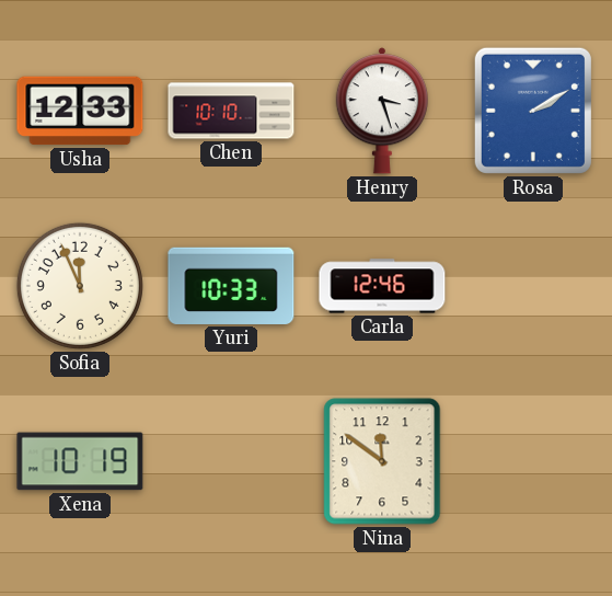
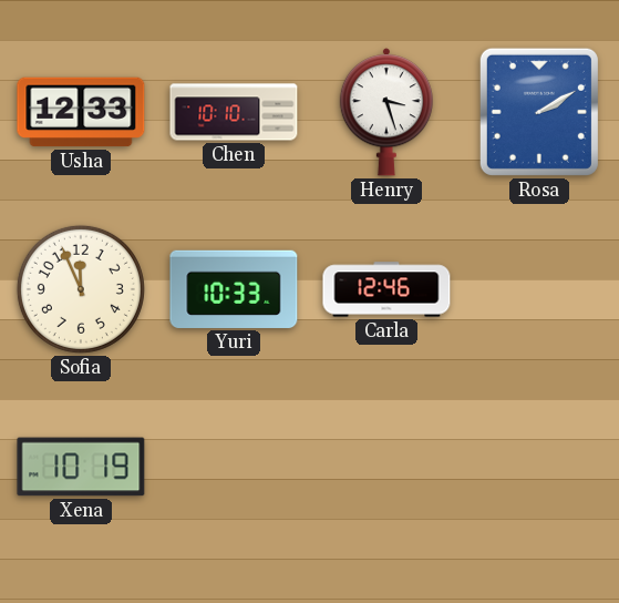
Nina: 11:51 -> none (382, 461)
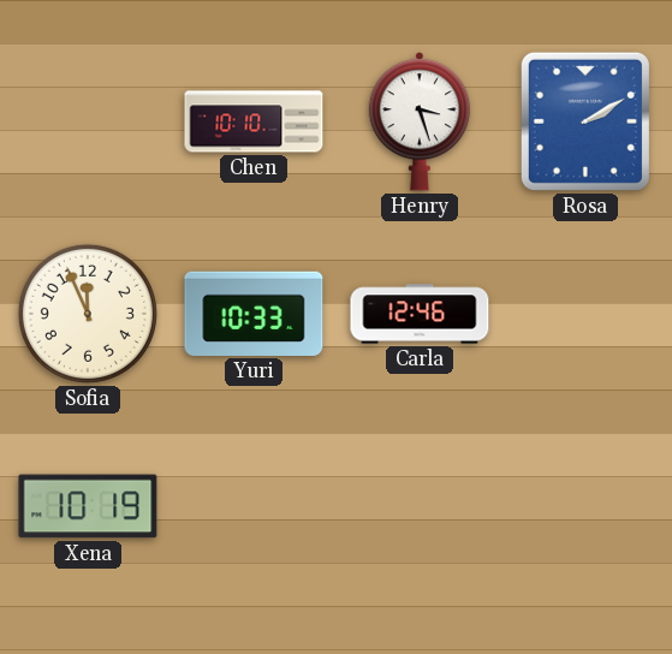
Usha: 12:33 -> none (81, 112)
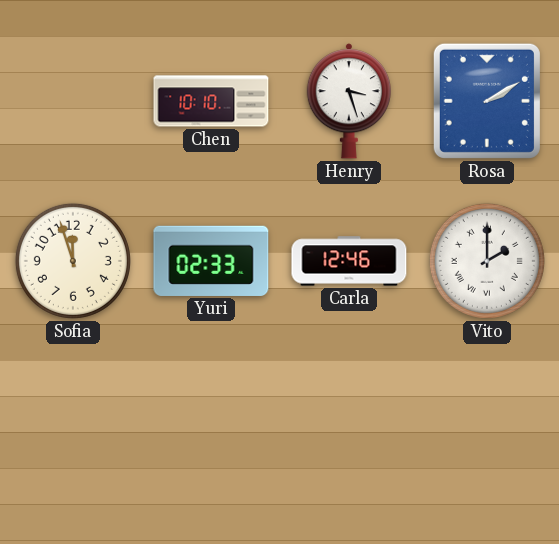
Sofia: 11:56 -> 11:57 (73, 261)
Yuri: 10:33 -> 02:33 (211, 261)
Vito: none -> 2:00 (487, 261)
Xena: 10:19 -> none (88, 506)
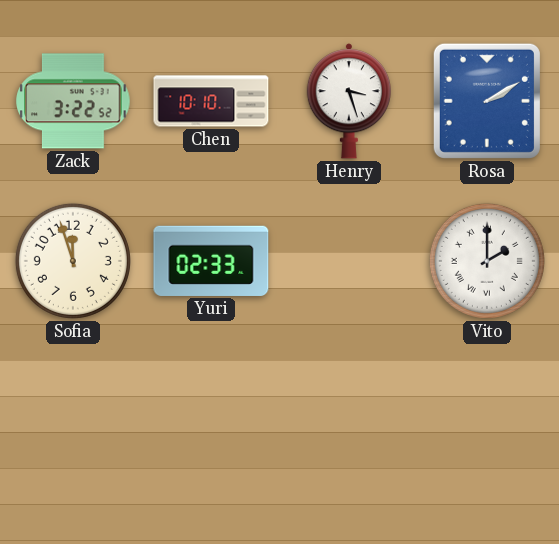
Zack: none -> 3:22 (73, 101)
Carla: 12:46 -> none (349, 261)
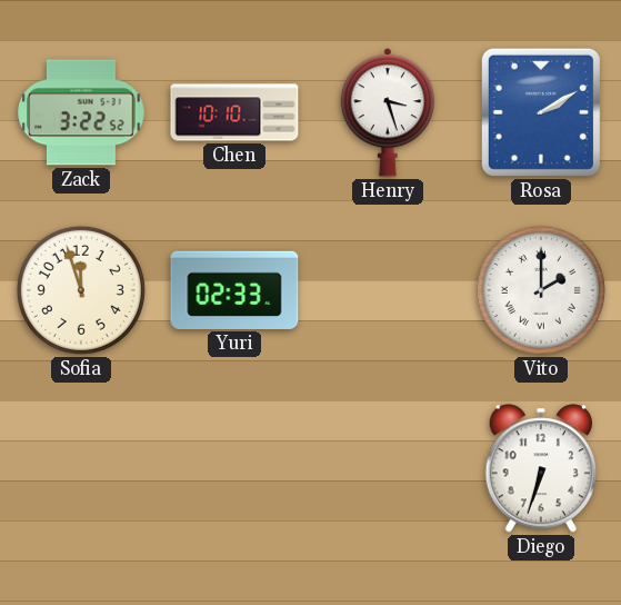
Diego: none -> 6:33 (540, 468)
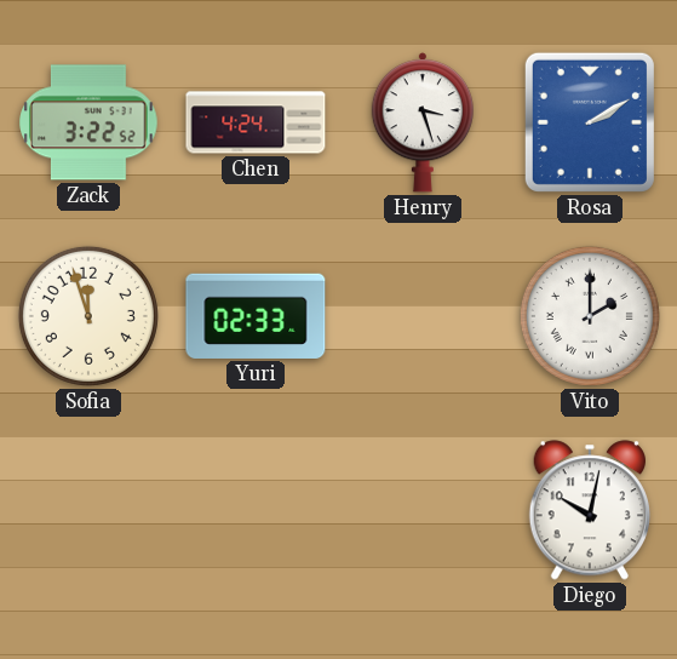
Chen: 10:10 -> 4:24 (256, 122)
Diego: 6:33 -> 10:02 (589, 510)
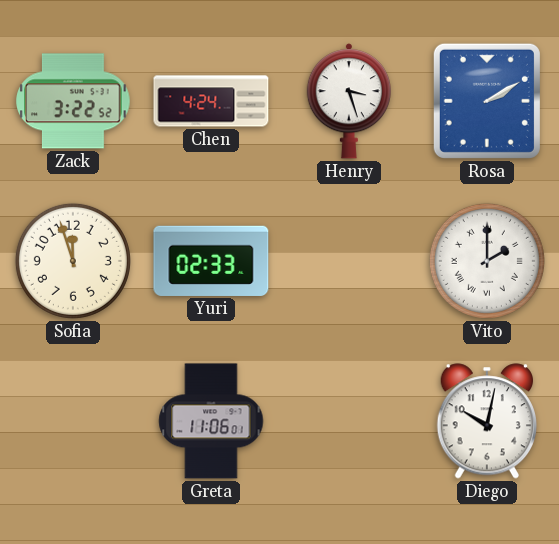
Greta: none -> 11:06 (211, 421)
